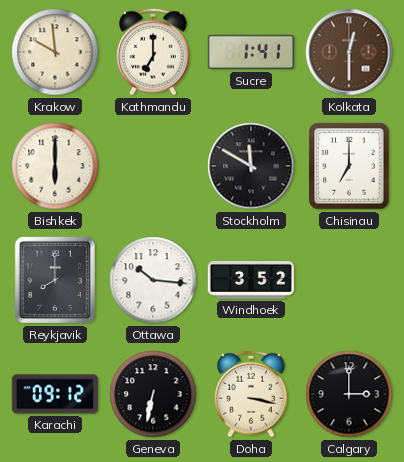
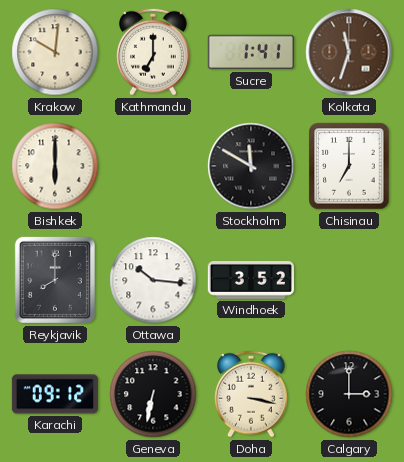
Krakow: 9:59 -> 10:01 (55, 52)
Kolkata: 12:30 -> 11:33 (349, 52)
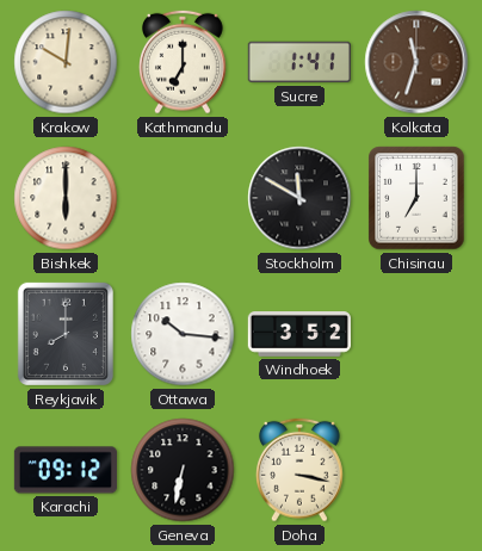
Calgary: 3:00 -> none (349, 394)
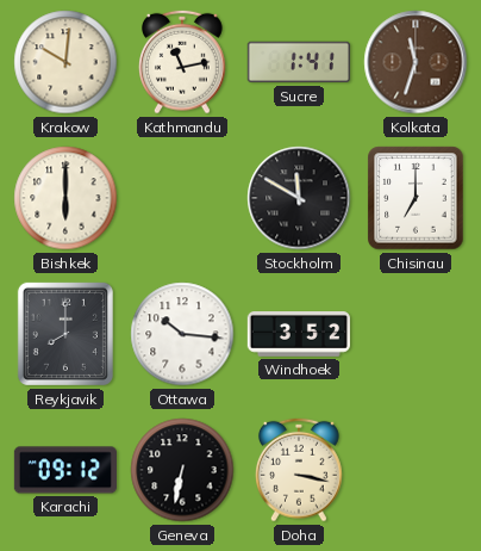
Kathmandu: 7:00 -> 11:13 (183, 62)
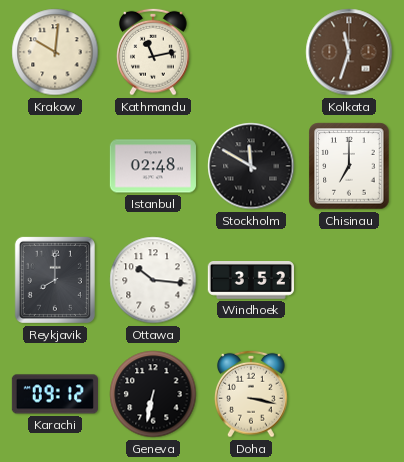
Sucre: 1:41 -> none (299, 62)
Bishkek: 6:00 -> none (65, 198)
Istanbul: none -> 02:48 (153, 166)
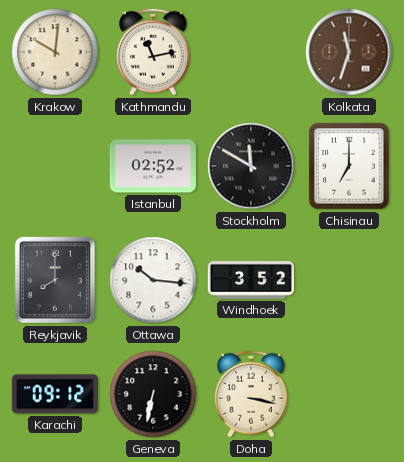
Istanbul: 02:48 -> 02:52 (153, 166)
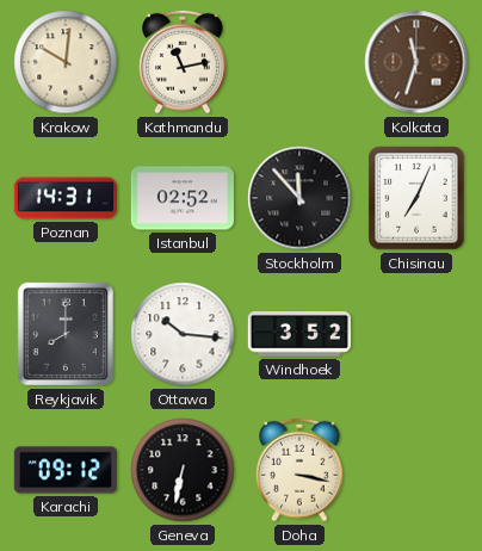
Poznan: none -> 14:31 (64, 198)
Stockholm: 11:50 -> 11:53 (299, 198)
Chisinau: 7:00 -> 7:04 (416, 198)
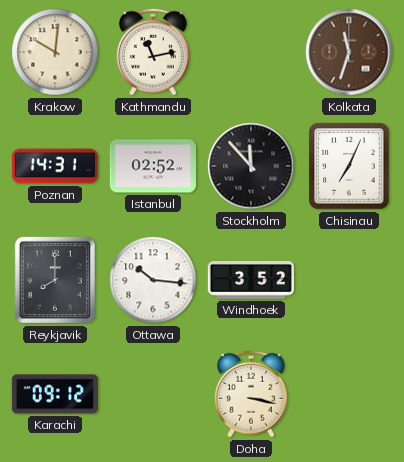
Geneva: 6:32 -> none (183, 470)
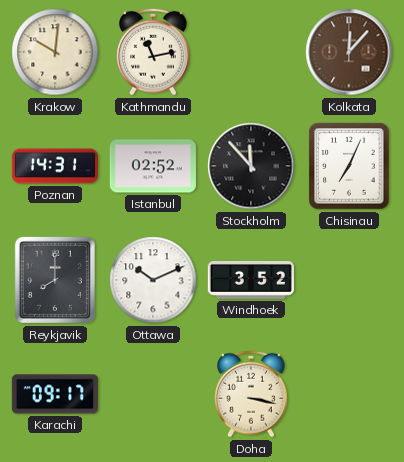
Kolkata: 11:33 -> 12:07 (349, 52)
Ottawa: 10:16 -> 10:11 (153, 280)
Karachi: 09:12 -> 09:17 (55, 394)
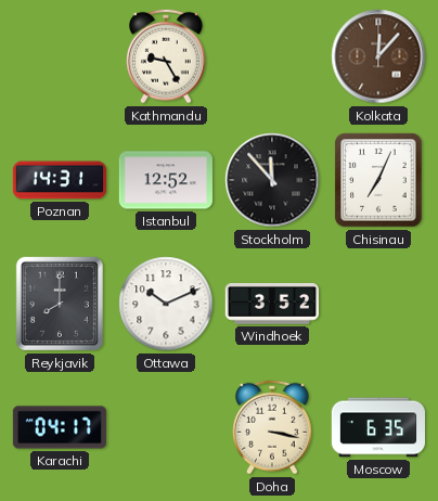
Krakow: 10:01 -> none (55, 52)
Kathmandu: 11:13 -> 9:25 (167, 56)
Istanbul: 02:52 -> 12:52 (166, 180)
Karachi: 09:17 -> 04:17 (60, 427)
Moscow: none -> 6:35 (377, 427)
